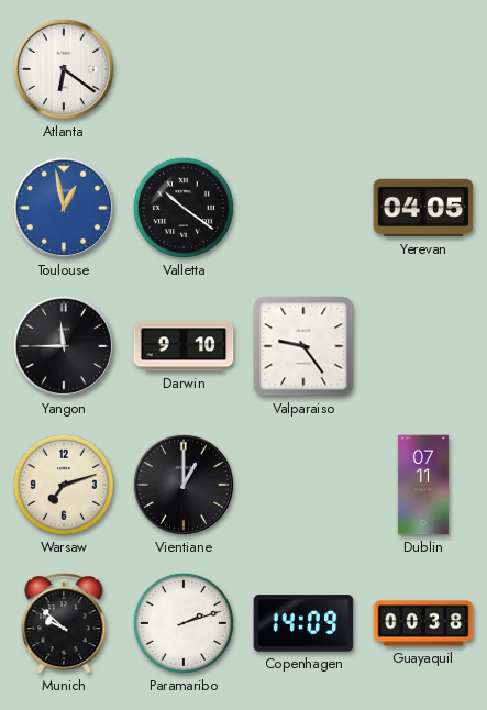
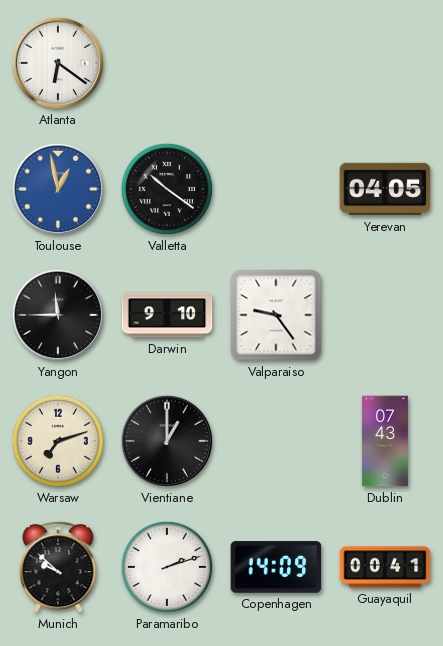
Dublin: 07:11 -> 07:43 (385, 441)
Guayaquil: 00:38 -> 00:41 (385, 567)
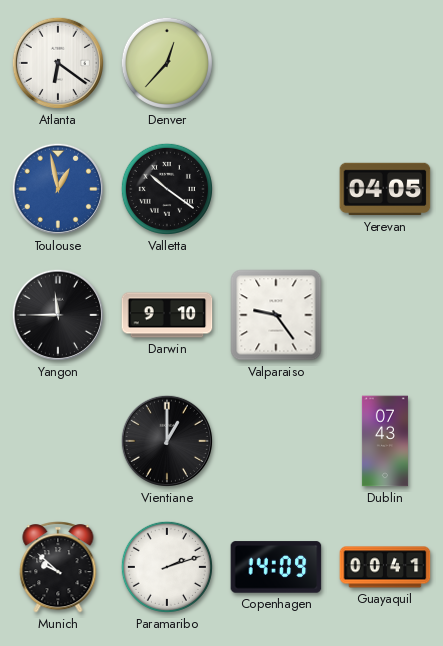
Denver: none -> 12:37 (167, 63)
Warsaw: 7:12 -> none (58, 441)
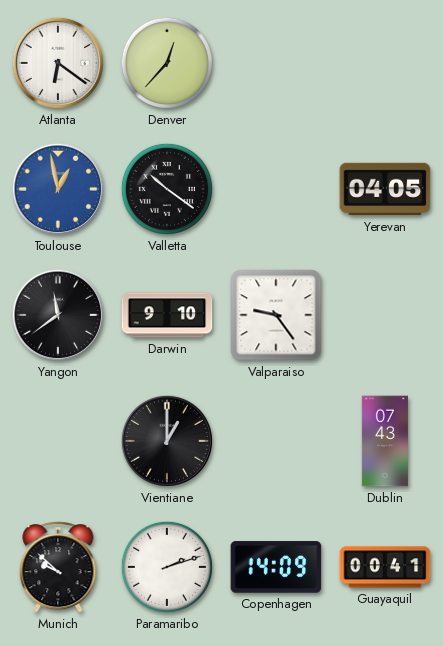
Yangon: 11:45 -> 11:39 (58, 315)
